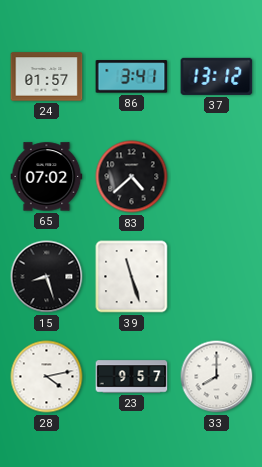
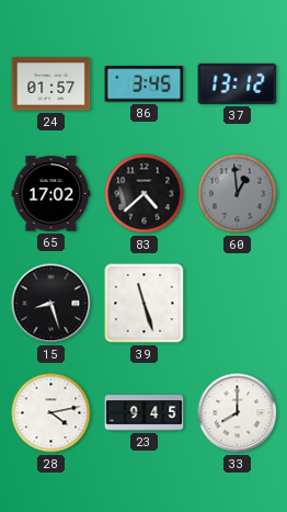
86: 3:41 -> 3:45 (145, 84)
65: 07:02 -> 17:02 (51, 194)
60: none -> 12:59 (238, 194)
23: 9:57 -> 9:45 (145, 413)
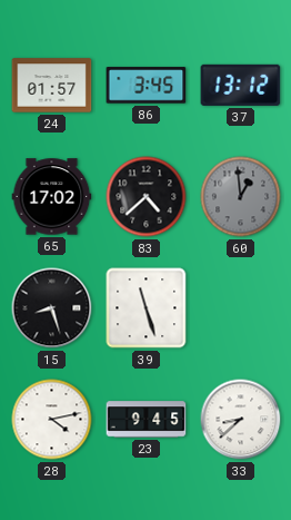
33: 8:00 -> 8:38 (241, 420)
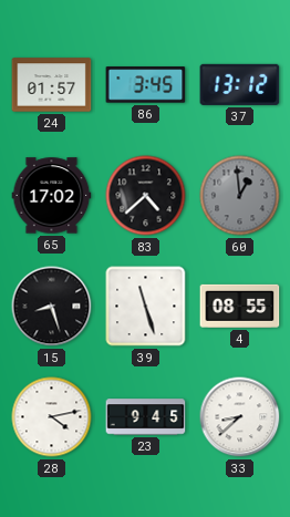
4: none -> 08:55 (240, 306)
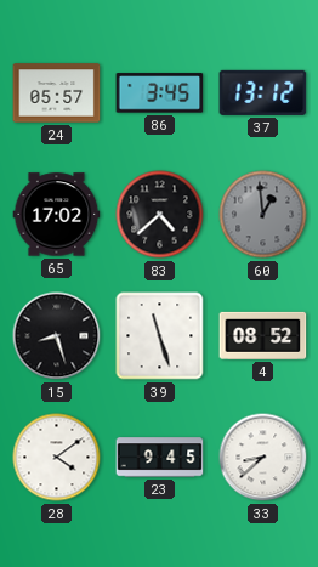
24: 01:57 -> 05:57 (57, 93)
4: 08:55 -> 08:52 (263, 335)
28: 4:13 -> 4:09 (57, 458)
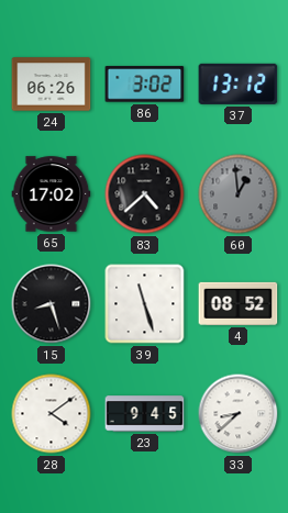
24: 05:57 -> 06:26 (52, 85)
86: 3:45 -> 3:02 (145, 85)
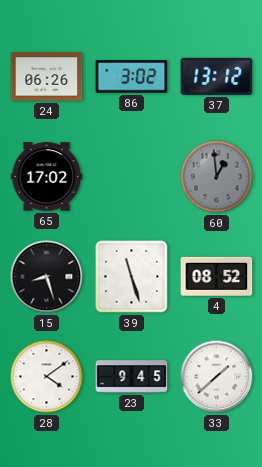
83: 4:38 -> none (145, 194)
33: 8:38 -> 1:38 (217, 377)
